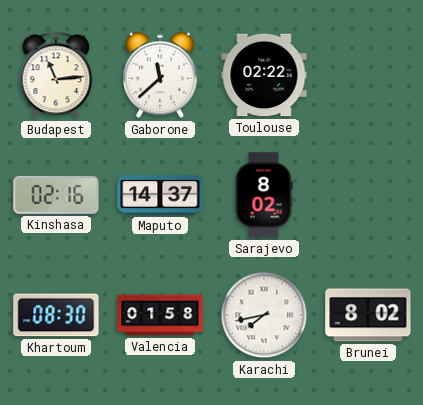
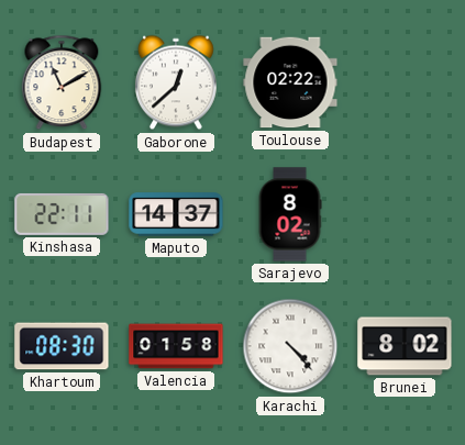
Budapest: 11:14 -> 11:10 (62, 82)
Gaborone: 11:38 -> 12:38 (176, 82)
Kinshasa: 02:16 -> 22:11 (62, 214)
Karachi: 7:43 -> 4:23 (290, 346)
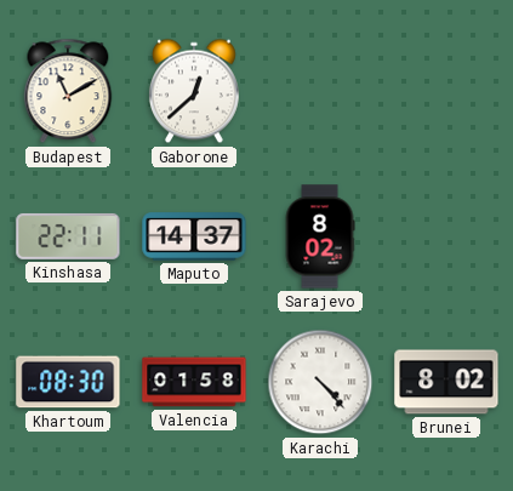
Toulouse: 02:22 -> none (290, 82)
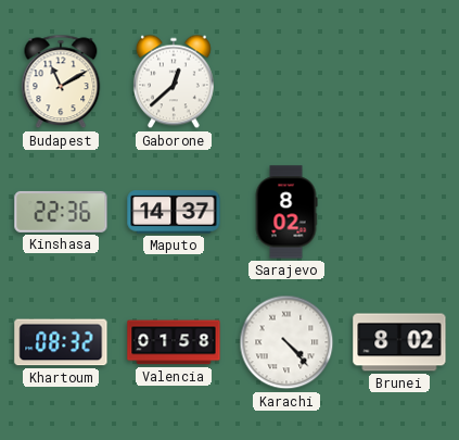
Kinshasa: 22:11 -> 22:36 (61, 212)
Khartoum: 08:30 -> 08:32 (61, 342)
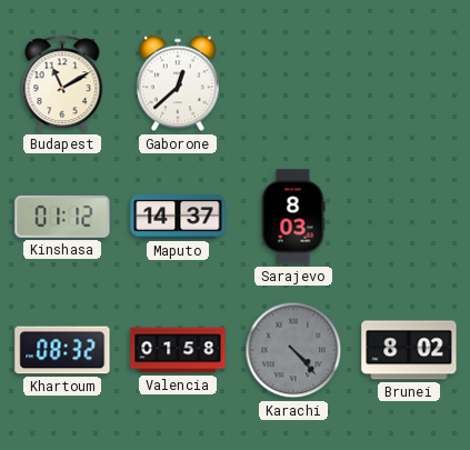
Kinshasa: 22:36 -> 01:12 (62, 217)
Sarajevo: 8:02 -> 8:03 (293, 217)
Karachi dial: white -> grey (293, 350)
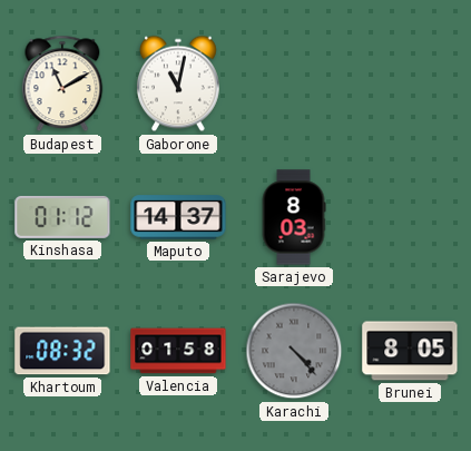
Gaborone: 12:38 -> 11:02 (178, 84)
Brunei: 8:02 -> 8:05 (410, 351)
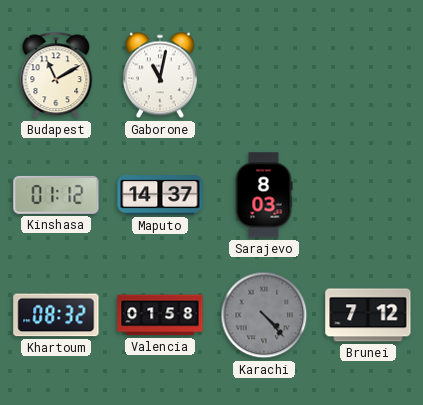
Brunei: 8:05 -> 7:12 (368, 315)
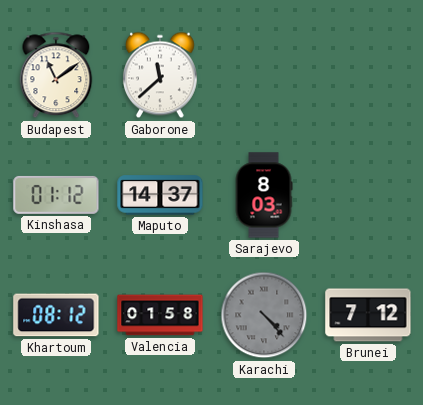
Budapest: 11:10 -> 11:09 (56, 75)
Gaborone: 11:02 -> 11:38 (160, 75)
Khartoum: 08:32 -> 08:12 (56, 315)
